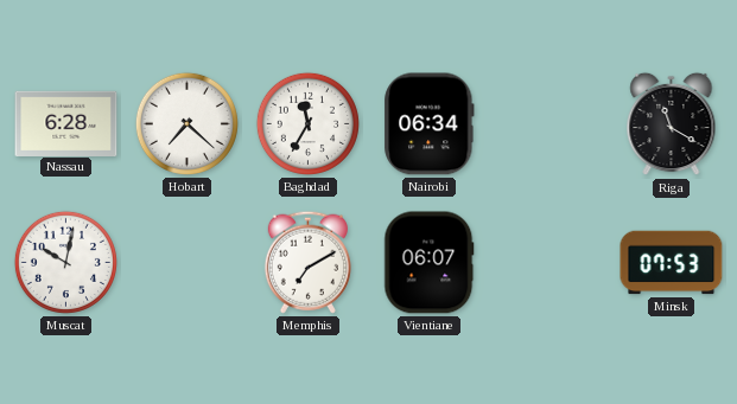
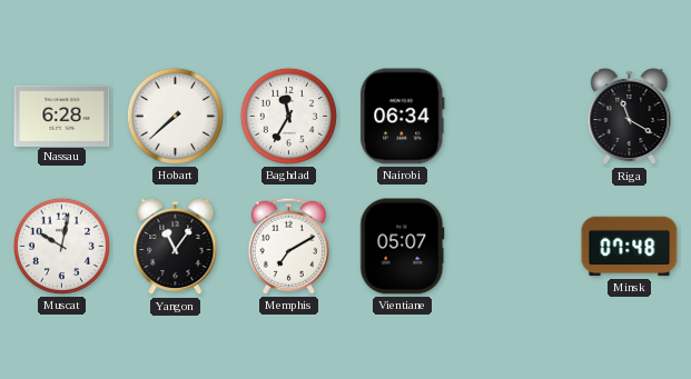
Hobart: 7:22 -> 7:38 (175, 116)
Yangon: none -> 11:06 (176, 247)
Vientiane: 06:07 -> 05:07 (403, 247)
Minsk: 07:53 -> 07:48 (630, 247)
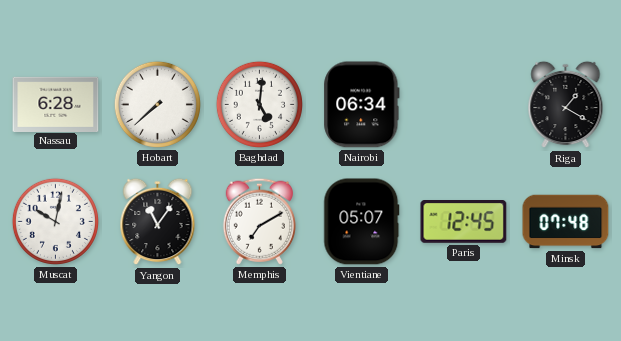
Baghdad: 11:35 -> 5:01 (259, 104)
Riga: 11:20 -> 1:20 (566, 105)
Paris: none -> 12:45 (464, 222)
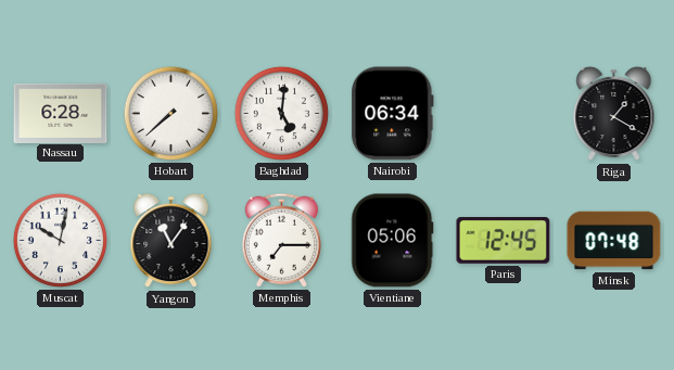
Memphis: 7:10 -> 7:15 (281, 240)
Vientiane: 05:07 -> 05:06 (393, 241)
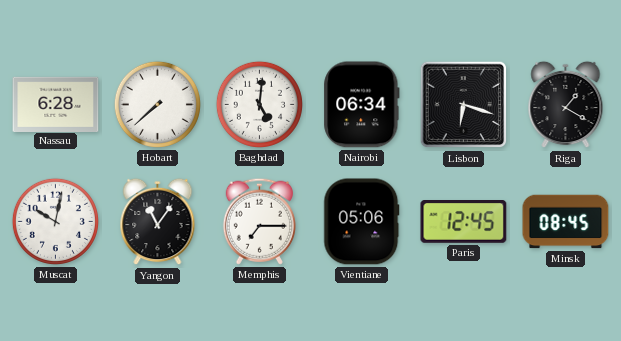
Lisbon: none -> 6:18 (464, 105)
Minsk: 07:48 -> 08:45 (566, 222)
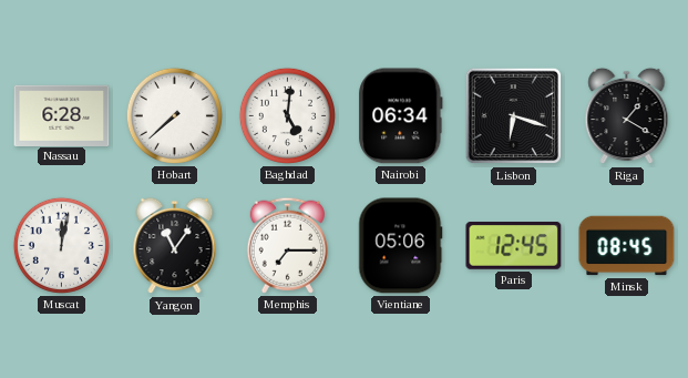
Muscat: 10:02 -> 12:02 (61, 245)
